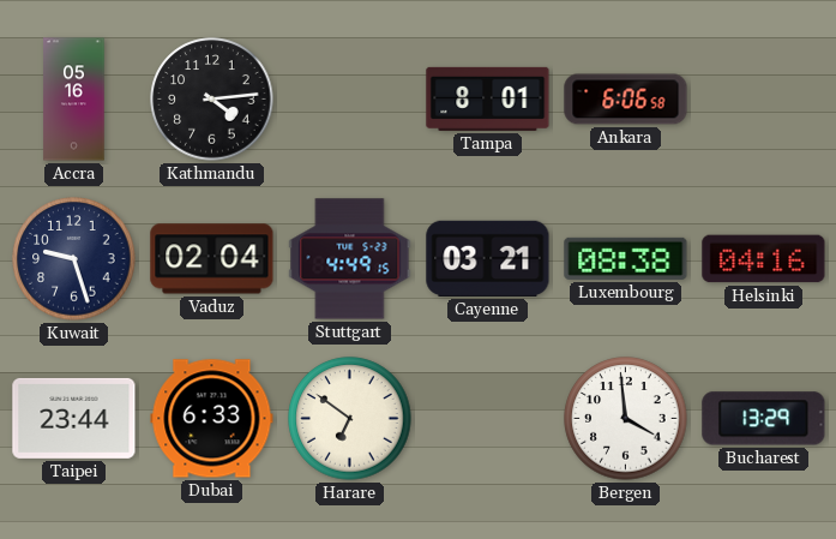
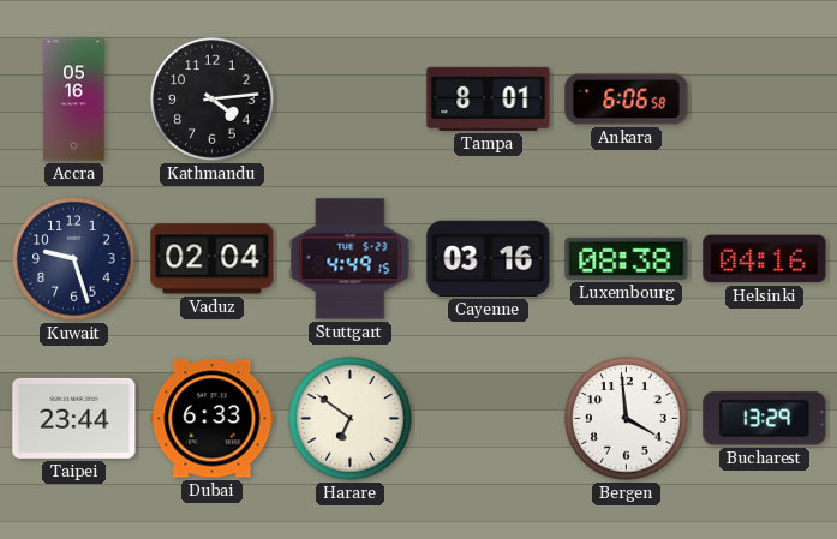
Cayenne: 03:21 -> 03:16 (489, 258)
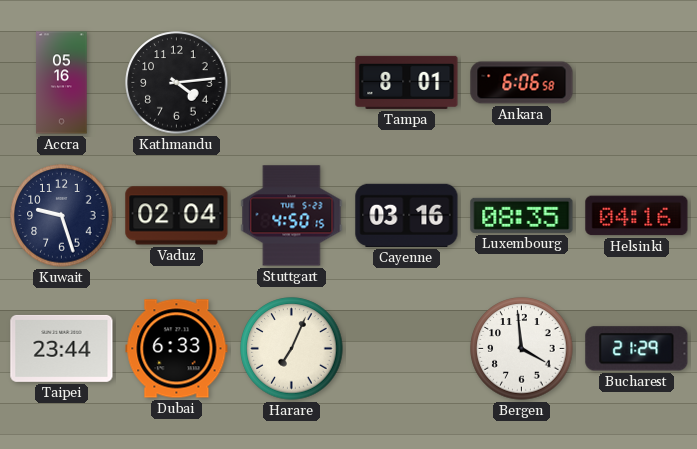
Stuttgart: 4:49 -> 4:50 (292, 216)
Luxembourg: 08:38 -> 08:35 (522, 215)
Harare: 6:51 -> 7:04 (292, 349)
Bucharest: 13:29 -> 21:29 (637, 349)
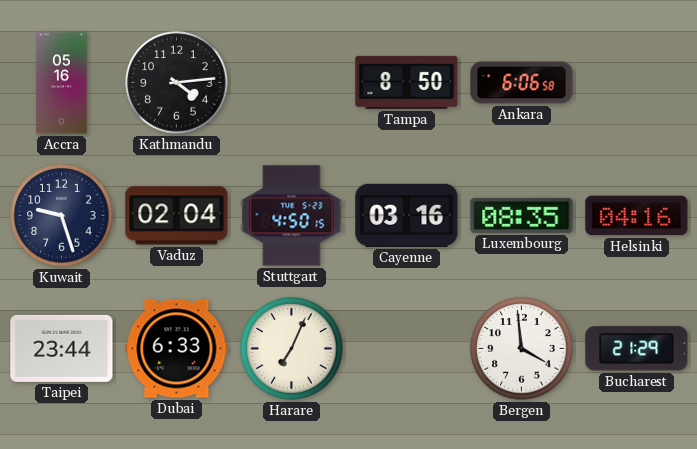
Tampa: 8:01 -> 8:50 (407, 82)
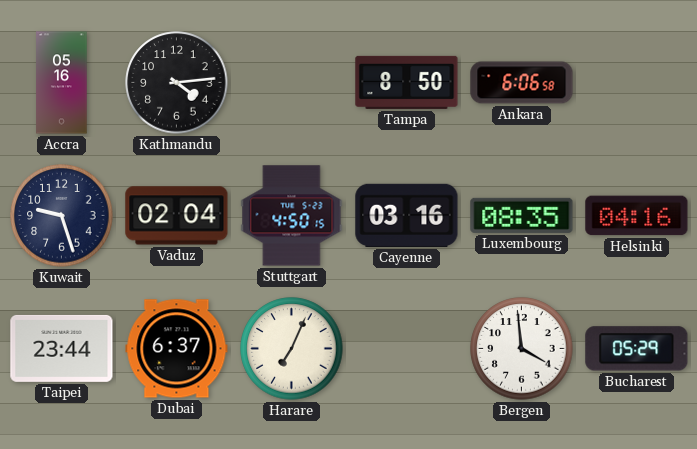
Dubai: 6:33 -> 6:37 (177, 349)
Bucharest: 21:29 -> 05:29 (637, 349)
